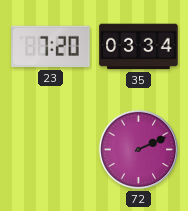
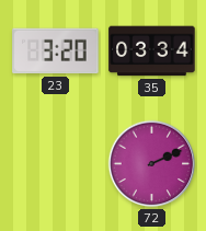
23: 7:20 -> 3:20 (56, 51)
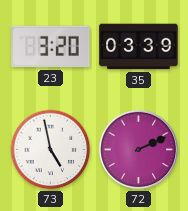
35: 03:34 -> 03:39 (139, 47)
73: none -> 4:58 (51, 150)
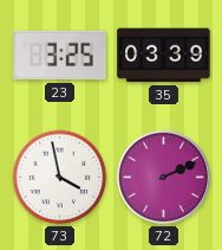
23: 3:20 -> 3:25 (60, 56)
73: 4:58 -> 3:58 (60, 178)
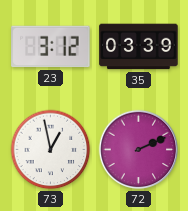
23: 3:25 -> 3:12 (51, 47)
73: 3:58 -> 12:58 (51, 150)
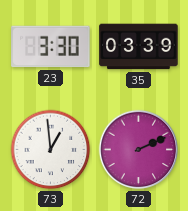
23: 3:12 -> 3:30 (51, 47)
73: 12:58 -> 12:59 (51, 150)
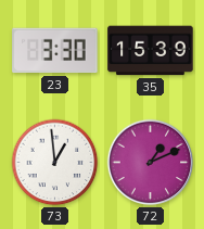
35: 03:39 -> 15:39 (151, 51)
72: 2:11 -> 1:11 (151, 163)
